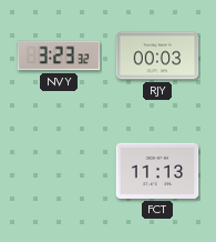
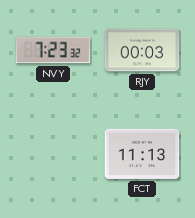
NVY: 3:23 -> 7:23 (53, 50)
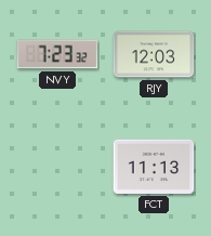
RJY: 00:03 -> 12:03 (154, 54)
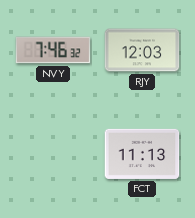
NVY: 7:23 -> 7:46 (53, 50)
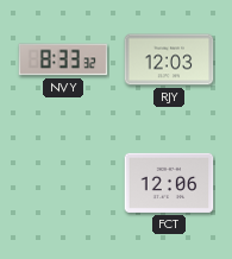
NVY: 7:46 -> 8:33 (63, 59)
FCT: 11:13 -> 12:06 (169, 183)
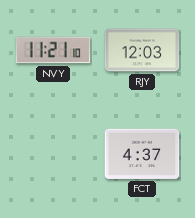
NVY: 8:33 -> 11:21 (53, 50)
FCT: 12:06 -> 4:37 (142, 154)
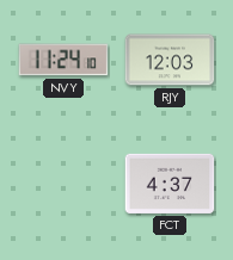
NVY: 11:21 -> 11:24 (63, 60)
